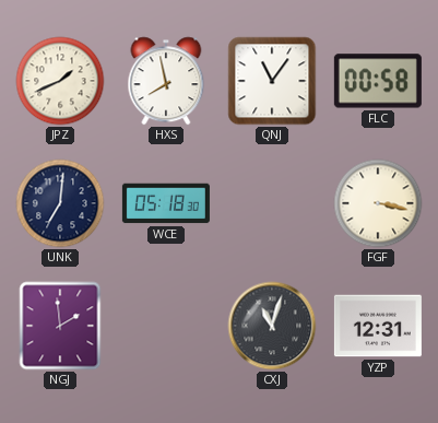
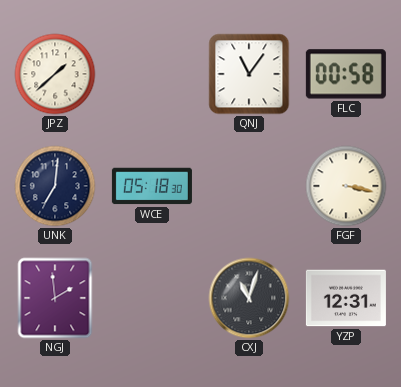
JPZ: 1:41 -> 1:38 (55, 74)
HXS: 7:58 -> none (166, 81)
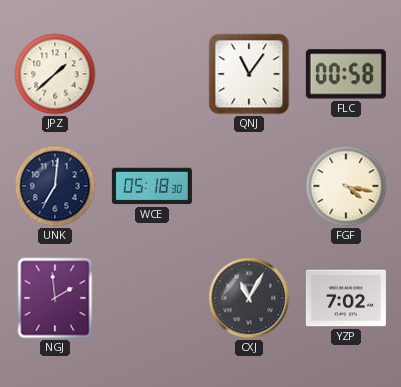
FGF: 3:17 -> 4:17 (346, 186)
CXJ: 11:03 -> 11:05 (249, 298)
YZP: 12:31 -> 7:02 (346, 298)
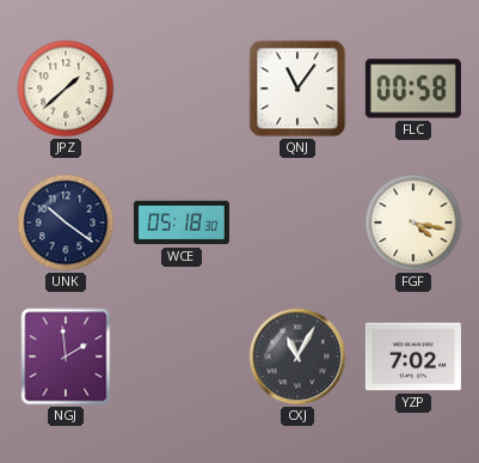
UNK: 7:01 -> 10:21 (66, 223)
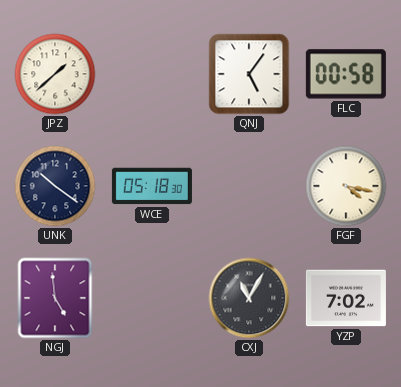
QNJ: 11:06 -> 5:06 (249, 74)
NGJ: 1:59 -> 4:59 (55, 298)
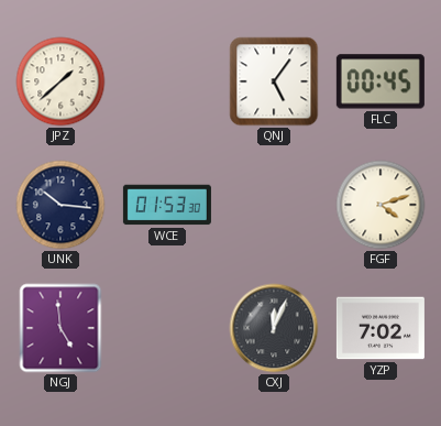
FLC: 00:58 -> 00:45 (381, 81)
UNK: 10:21 -> 10:16 (60, 205)
WCE: 05:18 -> 01:53 (167, 205)
FGF: 4:17 -> 4:12 (381, 205)
CXJ: 11:05 -> 12:04 (274, 328)
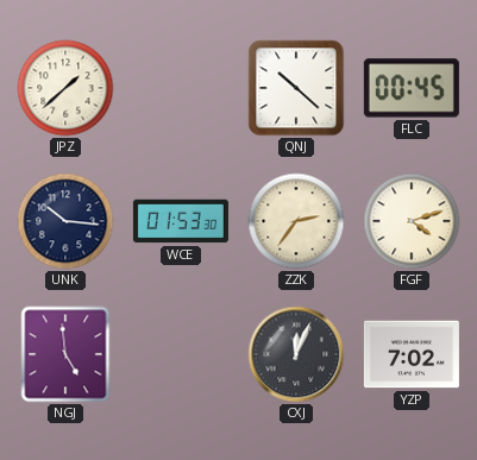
QNJ: 5:06 -> 10:22 (296, 88)
ZZK: none -> 2:36 (296, 221)
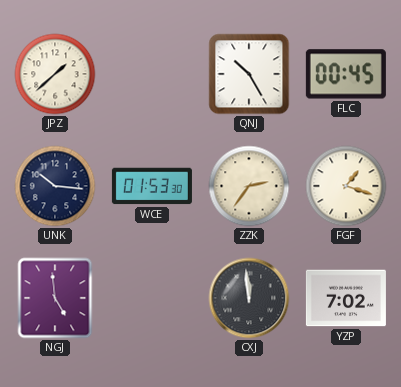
QNJ: 10:22 -> 10:25 (249, 74)
FGF: 4:12 -> 1:18 (346, 186)
CXJ: 12:04 -> 11:59 (249, 298)
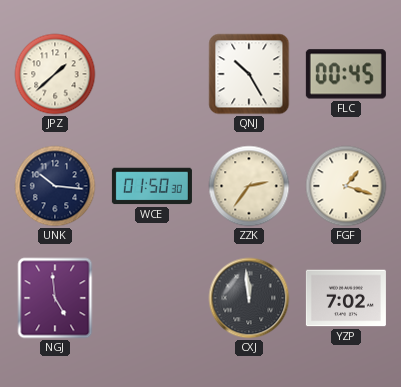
WCE: 01:53 -> 01:50 (152, 186)
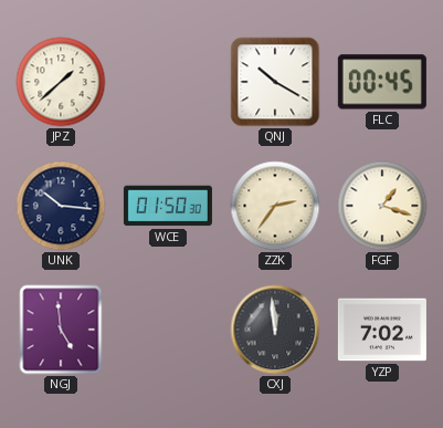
QNJ: 10:25 -> 10:20 (275, 82)
